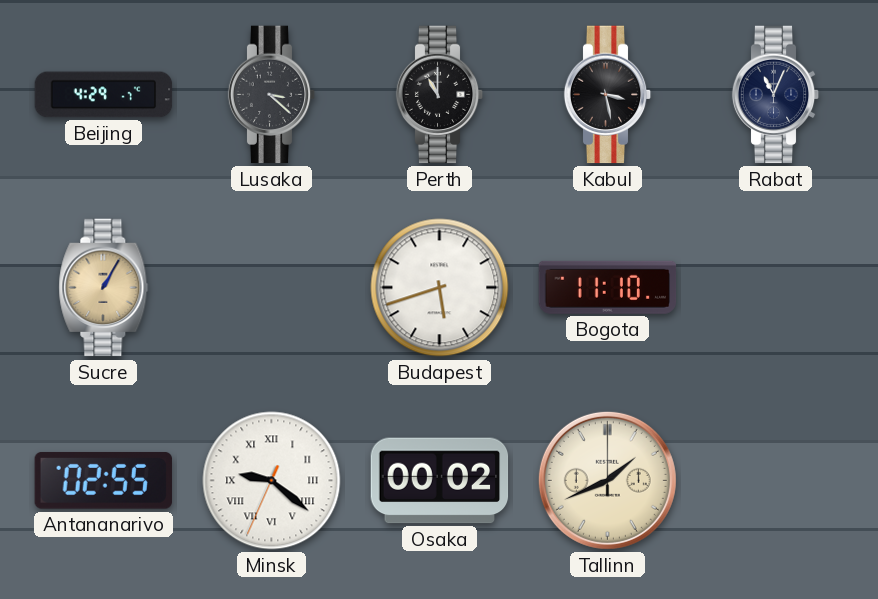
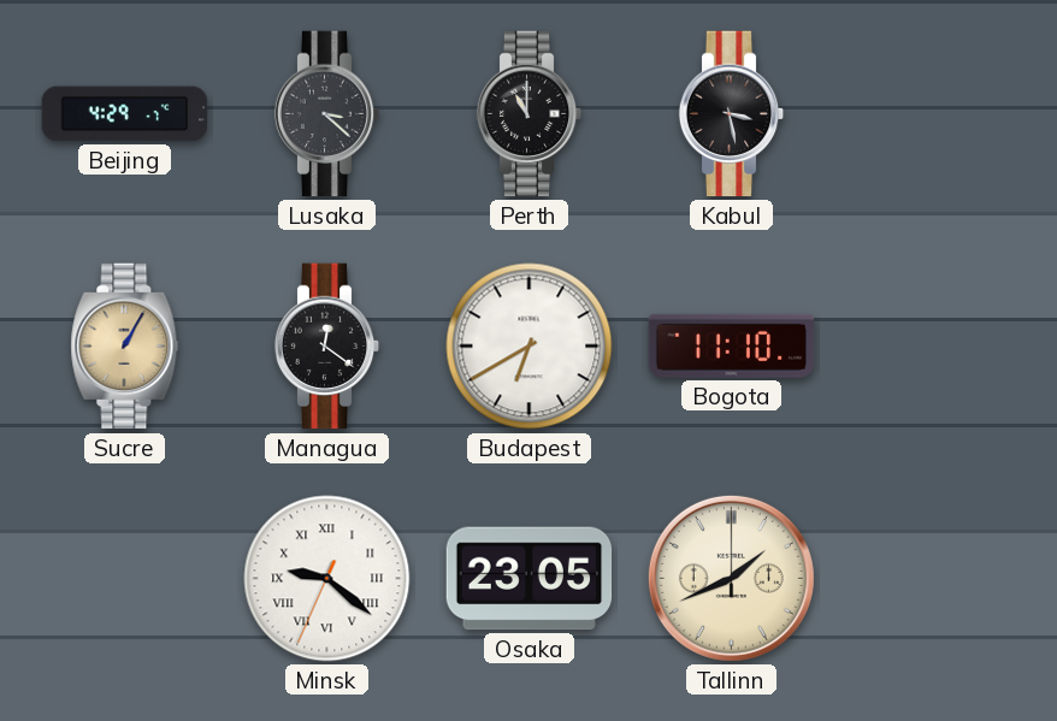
Rabat: 11:04 -> none (776, 95)
Managua: none -> 12:21 (327, 347)
Budapest: 5:42 -> 6:40 (530, 347)
Antananarivo: 02:55 -> none (103, 480)
Osaka: 00:02 -> 23:05 (530, 579)
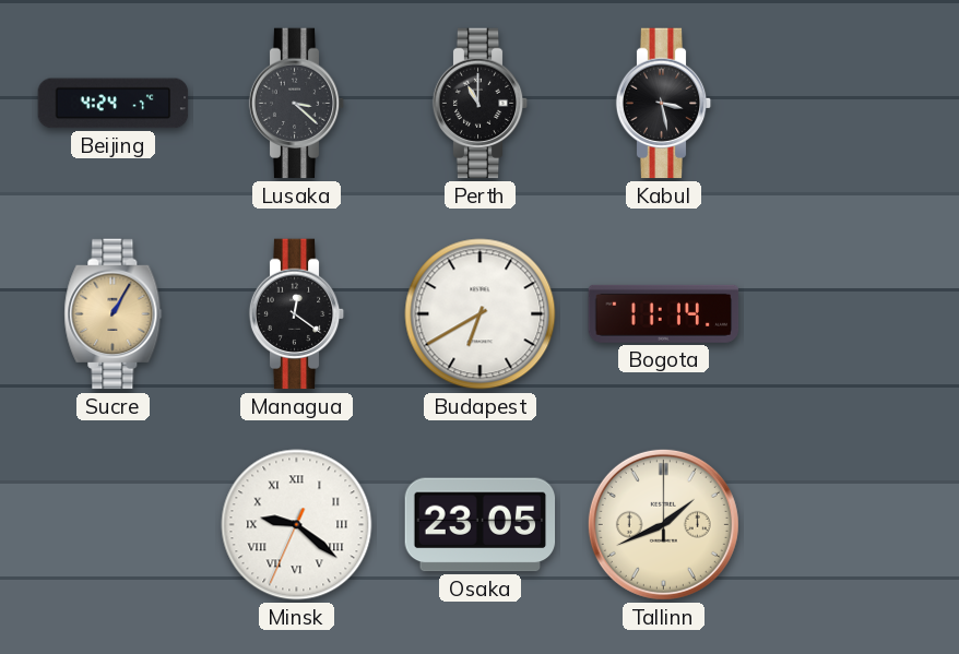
Beijing: 4:29 -> 4:24 (114, 104)
Bogota: 11:10 -> 11:14 (664, 313)
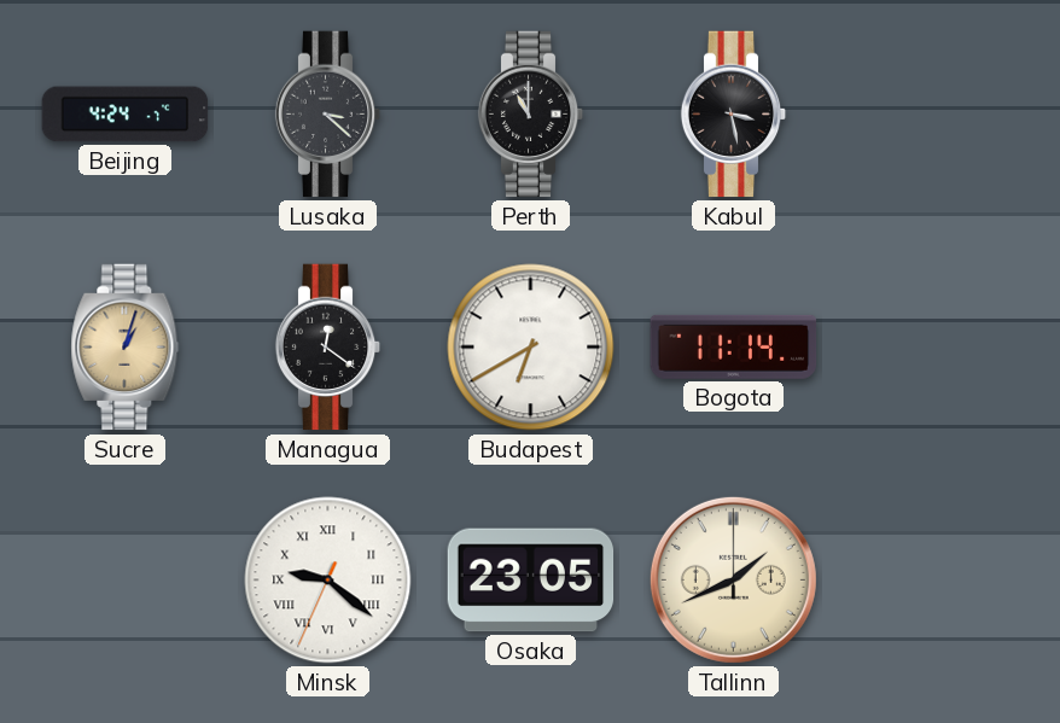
Sucre: 1:05 -> 1:03 (126, 348)
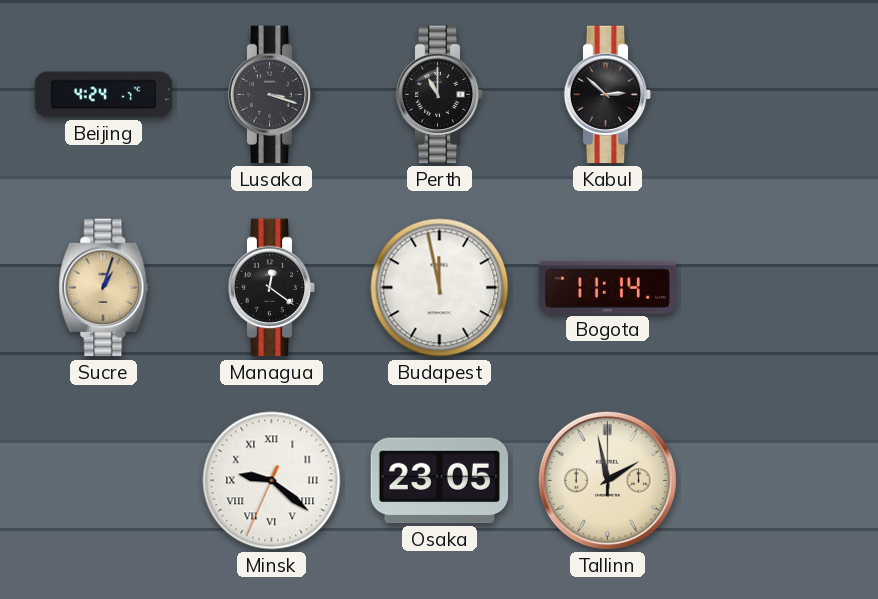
Lusaka: 3:22 -> 3:18 (272, 95)
Kabul: 3:28 -> 2:52 (608, 95)
Budapest: 6:40 -> 11:58 (440, 288)
Tallinn: 1:41 -> 1:58 (607, 480)
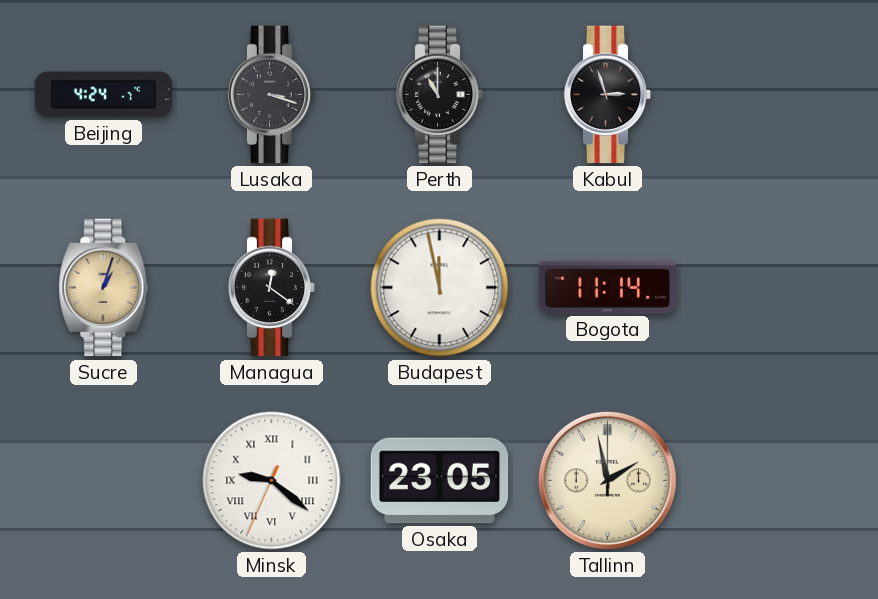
Kabul: 2:52 -> 2:57 (608, 95)
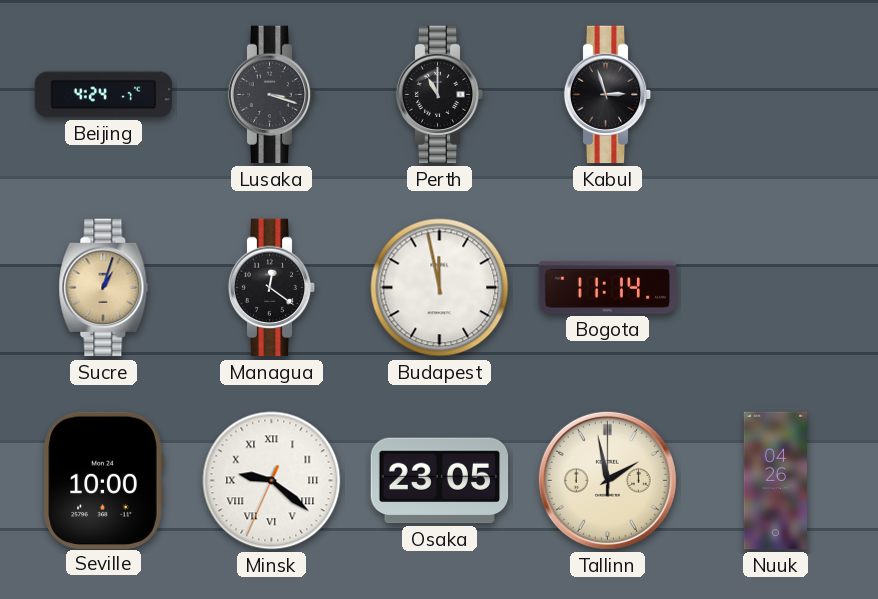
Seville: none -> 10:00 (103, 480)
Nuuk: none -> 04:26 (775, 481)
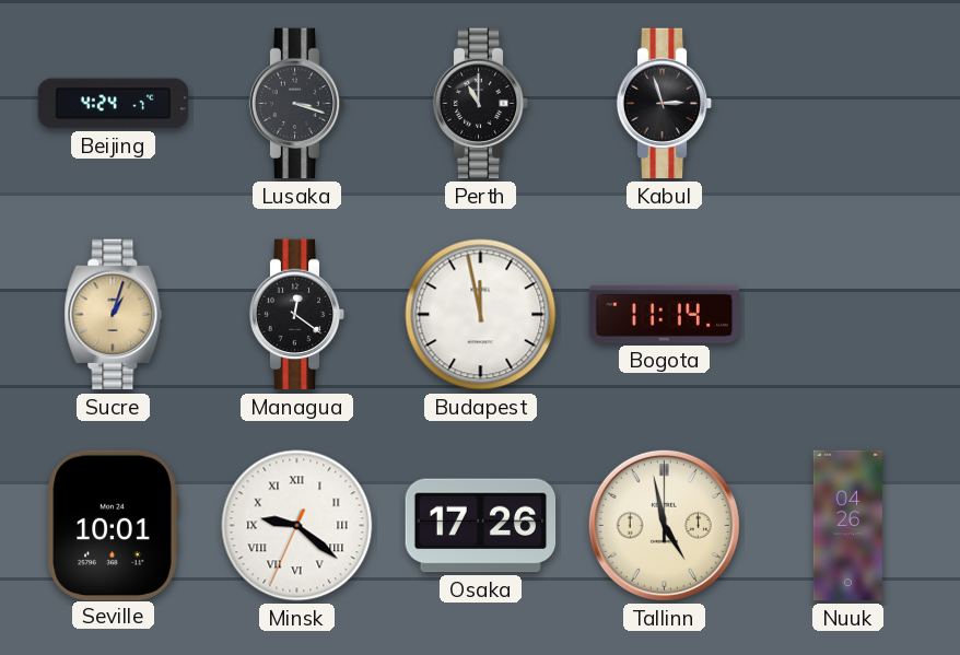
Seville: 10:00 -> 10:01 (113, 525)
Osaka: 23:05 -> 17:26 (481, 526)
Tallinn: 1:58 -> 4:58 (664, 525)
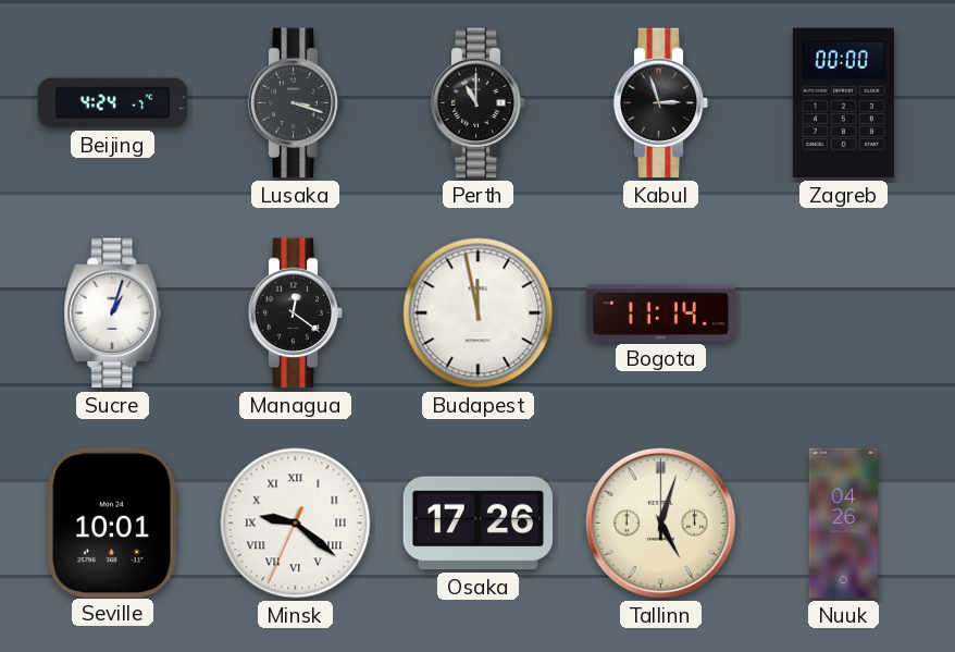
Zagreb: none -> 00:00 (843, 103)
Sucre dial: champagne -> white (113, 313)
Tallinn: 4:58 -> 5:03 (660, 522)
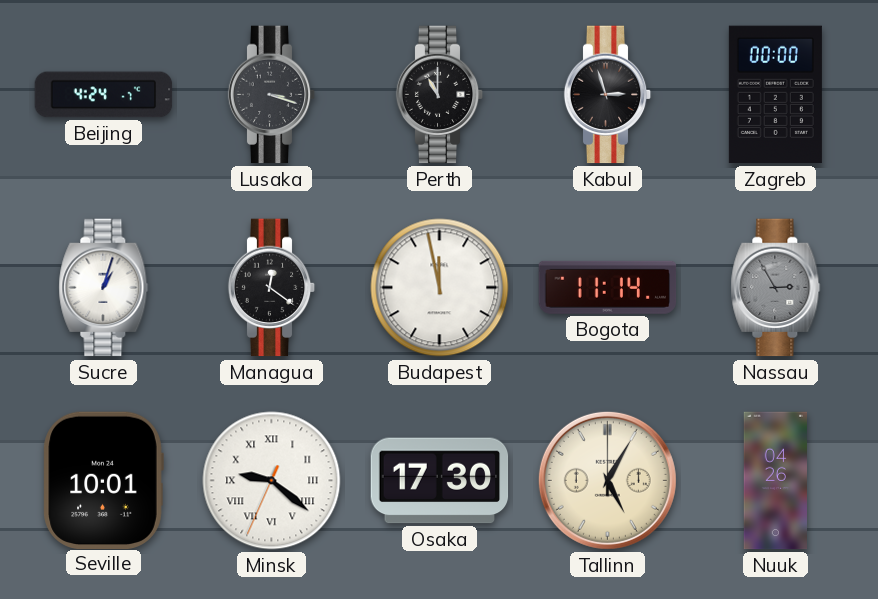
Nassau: none -> 2:55 (776, 288)
Osaka: 17:26 -> 17:30 (440, 481)
Tallinn: 5:03 -> 5:05 (607, 480)
